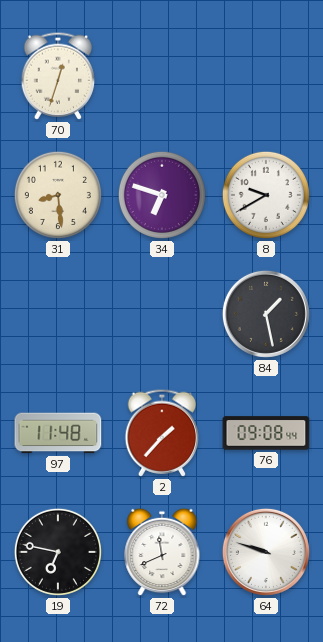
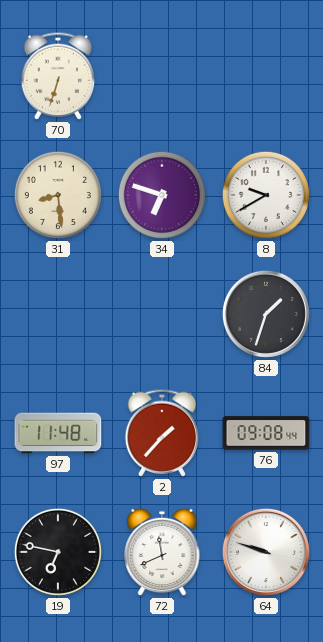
70: 12:33 -> 6:33 (58, 76)
84: 1:28 -> 1:33 (266, 314)
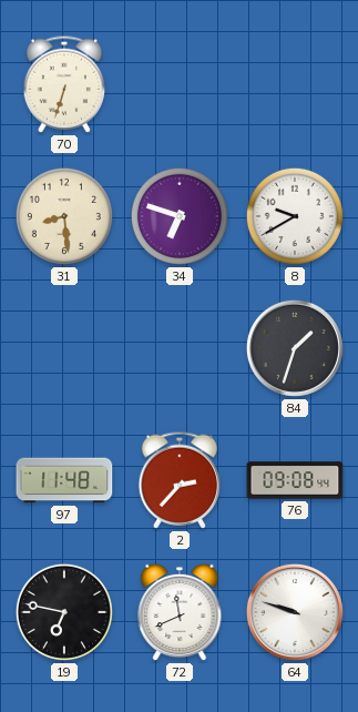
2: 1:37 -> 2:37 (180, 480)
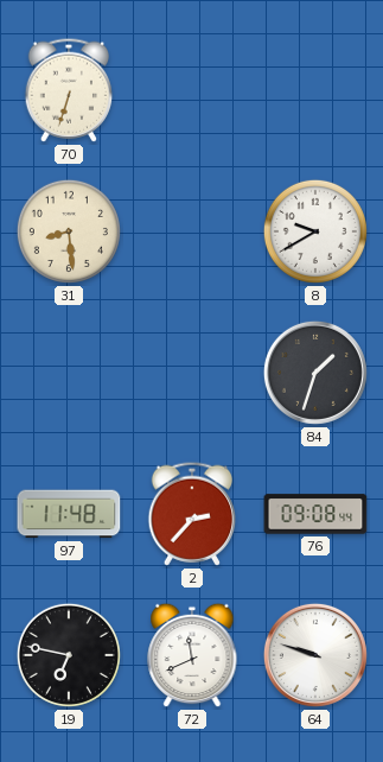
34: 6:48 -> none (180, 216)
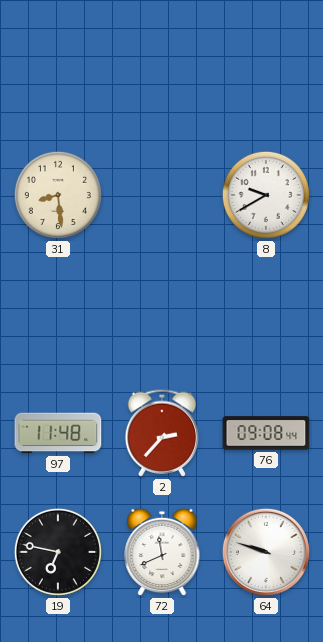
70: 6:33 -> none (69, 90)
84: 1:33 -> none (315, 373)
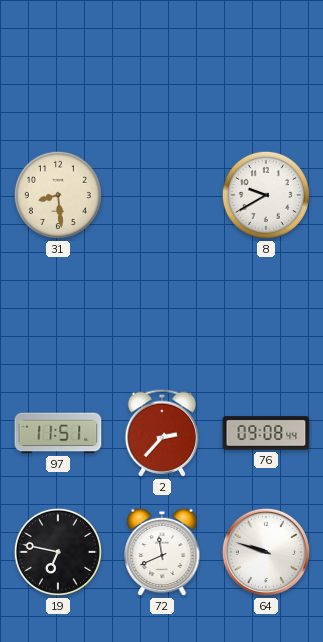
97: 11:48 -> 11:51 (58, 433)
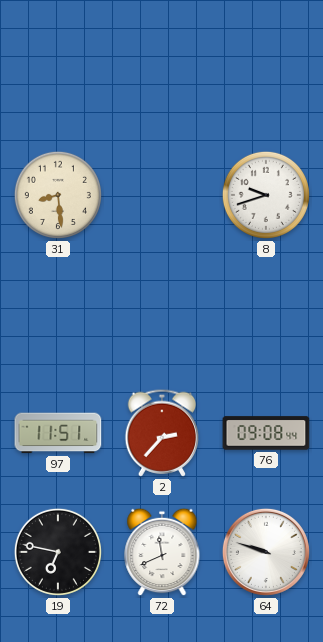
8: 9:40 -> 9:42 (266, 195)
